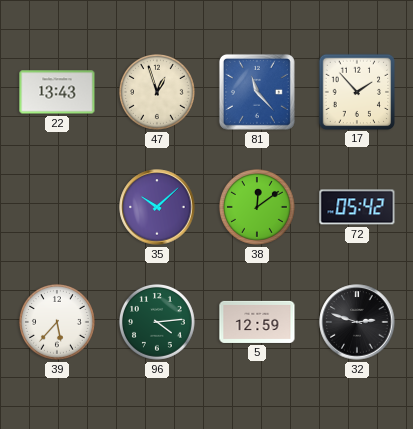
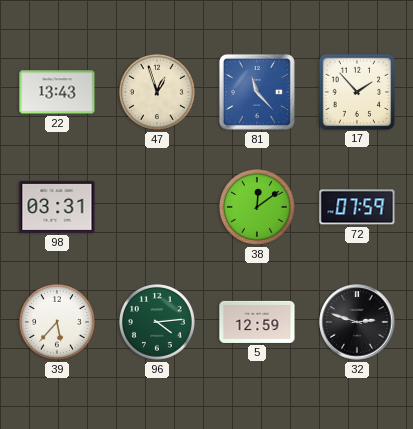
98: none -> 03:31 (57, 207)
35: 10:08 -> none (157, 207)
72: 05:42 -> 07:59 (357, 207)
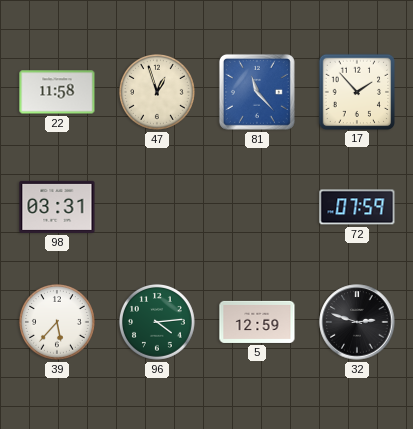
22: 13:43 -> 11:58 (57, 92)
38: 12:09 -> none (257, 207)
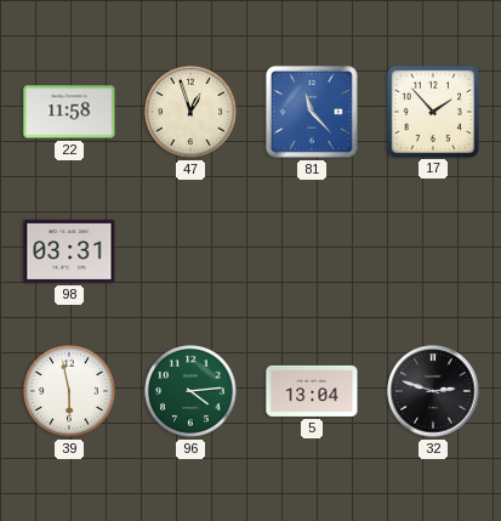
72: 07:59 -> none (357, 207)
39: 5:37 -> 5:58 (69, 391)
5: 12:59 -> 13:04 (312, 391)
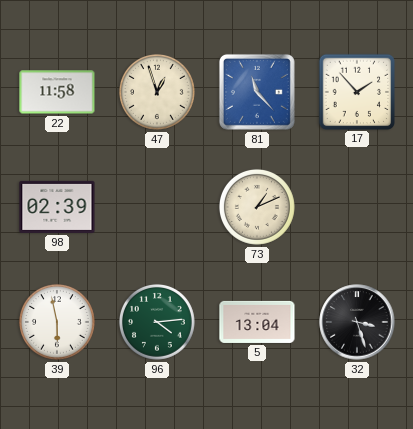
98: 03:31 -> 02:39 (57, 207)
73: none -> 1:11 (257, 207)
32: 2:48 -> 3:27 (357, 322)
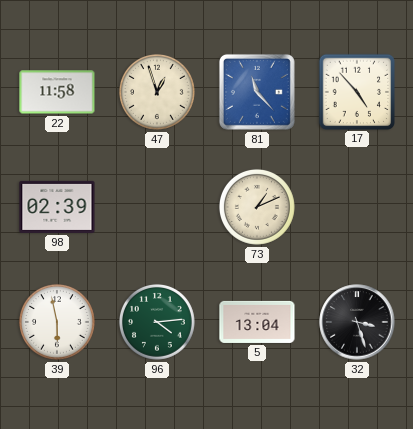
17: 1:53 -> 4:53 (356, 91)
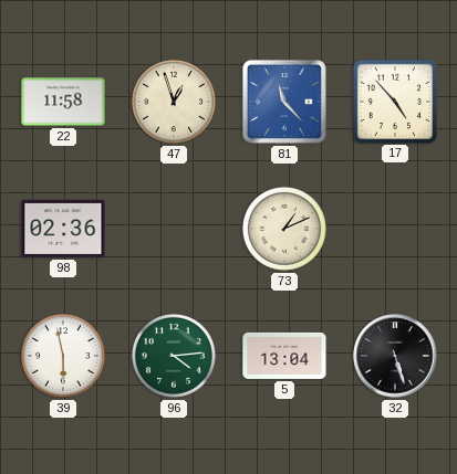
98: 02:39 -> 02:36 (63, 229)
32: 3:27 -> 5:27 (395, 356)
